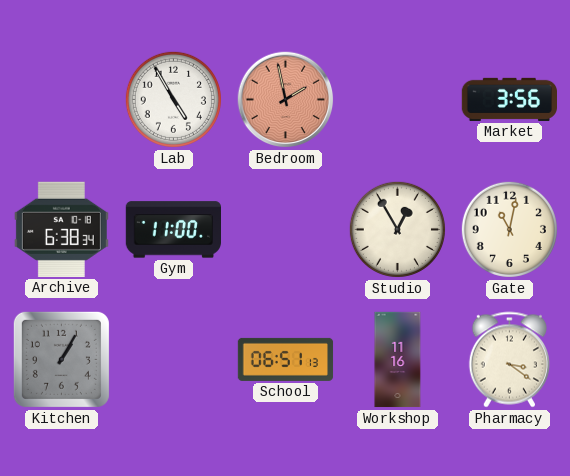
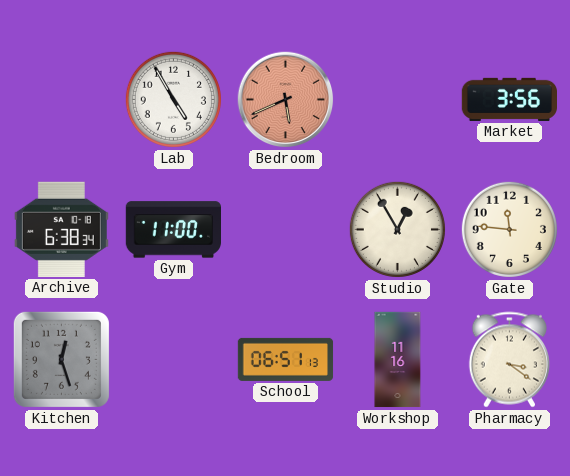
Bedroom: 1:58 -> 5:41 (286, 100)
Gate: 11:02 -> 11:46 (509, 229)
Kitchen: 1:05 -> 12:27 (61, 359)
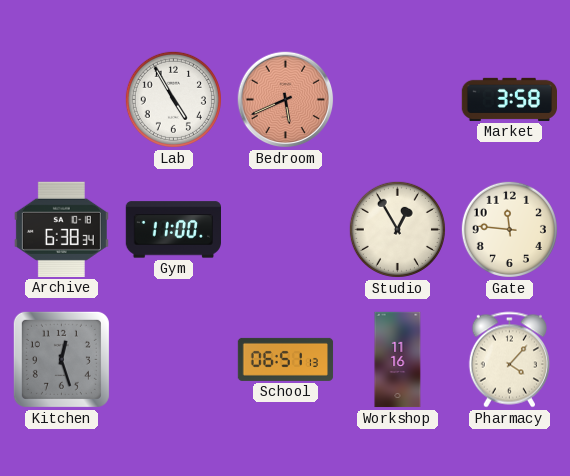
Market: 3:56 -> 3:58 (509, 99)
Pharmacy: 3:21 -> 4:07 (509, 360)
